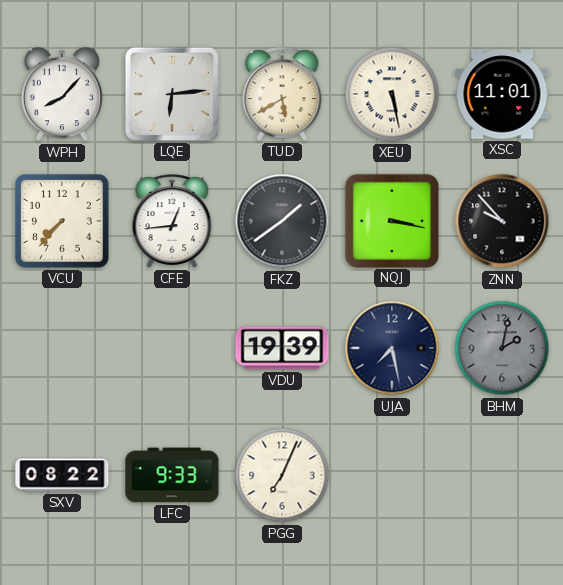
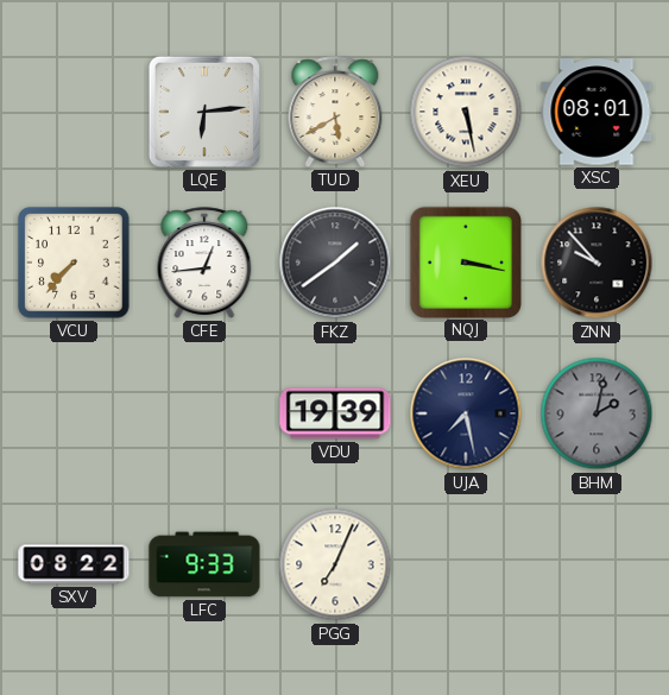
WPH: 8:07 -> none (62, 95)
XSC: 11:01 -> 08:01 (597, 112)
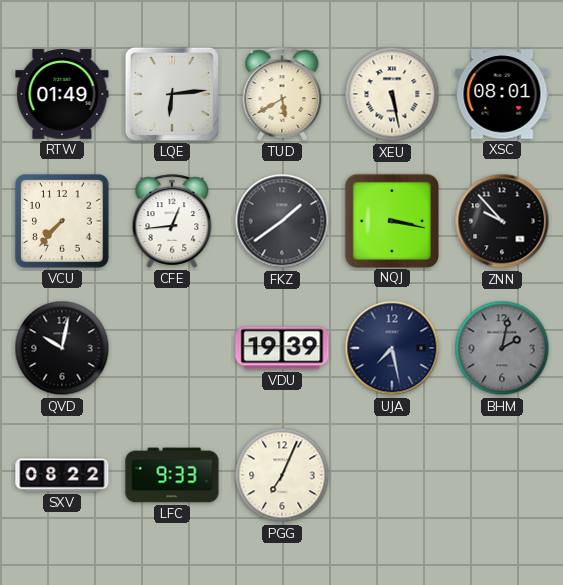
RTW: none -> 01:49 (62, 95)
QVD: none -> 10:02 (62, 348)
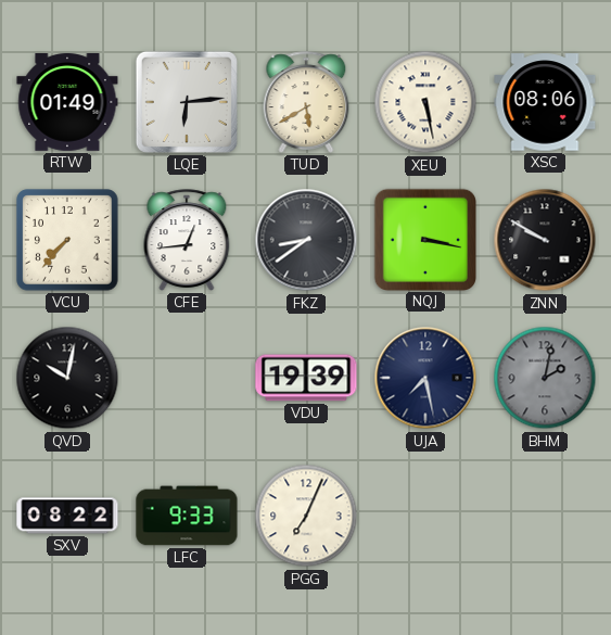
XSC: 08:01 -> 08:06 (545, 102)
FKZ: 1:39 -> 8:39 (306, 240)
ZNN: 9:53 -> 9:50 (545, 240)
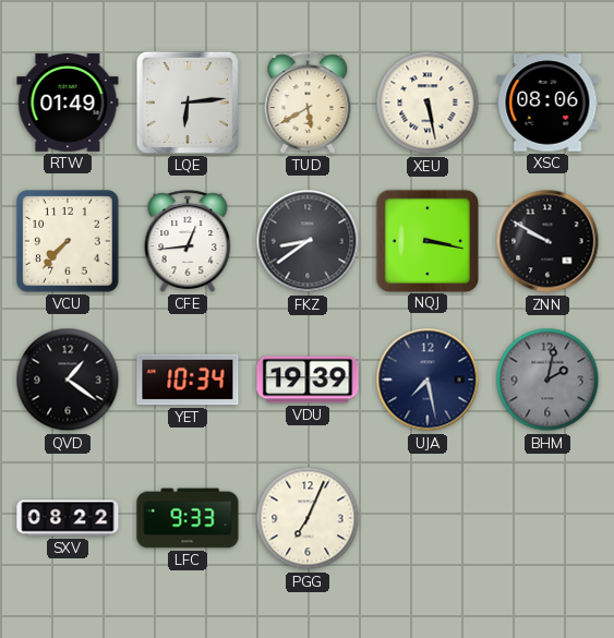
QVD: 10:02 -> 1:21 (68, 380)
YET: none -> 10:34 (188, 380)
